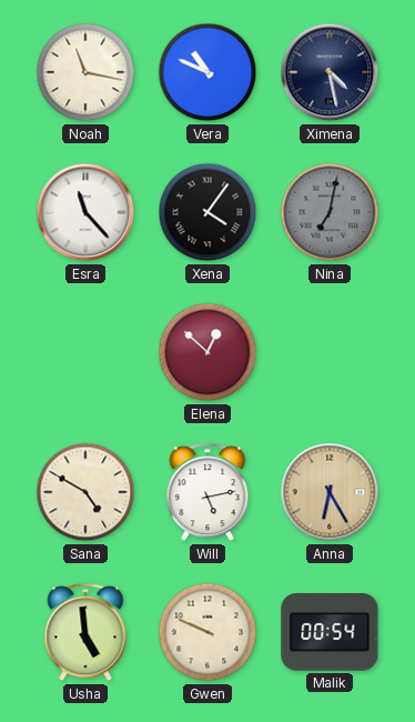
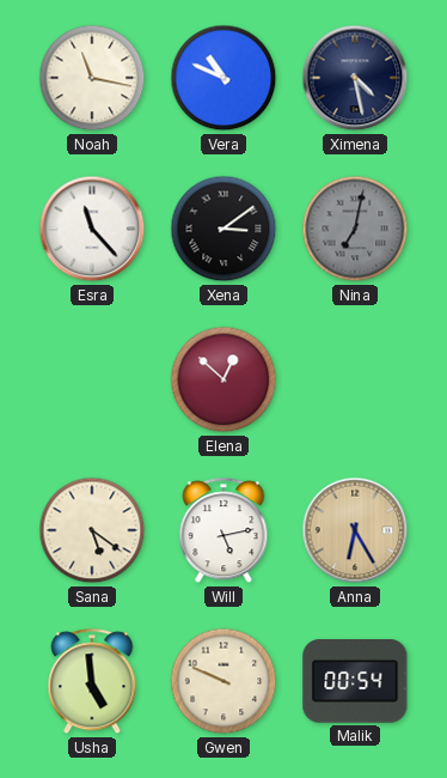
Xena: 4:06 -> 3:09 (223, 229)
Sana: 4:50 -> 5:21 (92, 530)
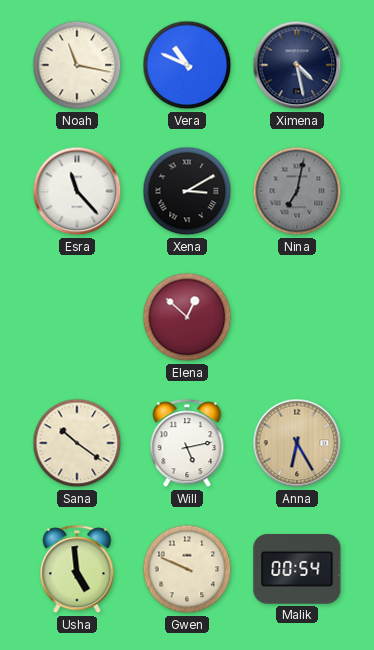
Xena: 3:09 -> 3:10 (187, 191)
Sana: 5:21 -> 10:21 (77, 443)
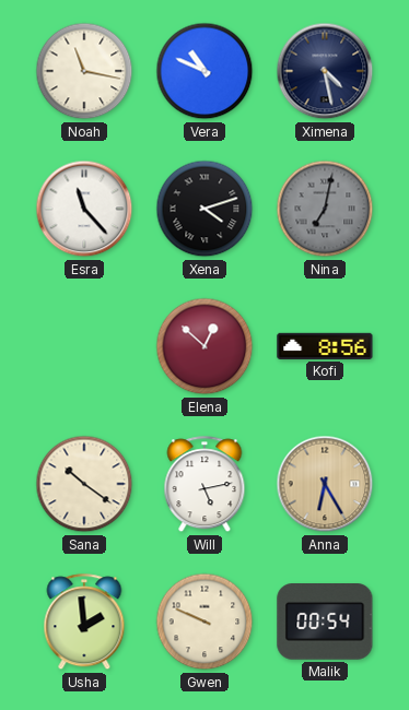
Xena: 3:10 -> 4:12 (204, 209)
Kofi: none -> 8:56 (325, 346)
Usha: 4:59 -> 1:59 (84, 623)
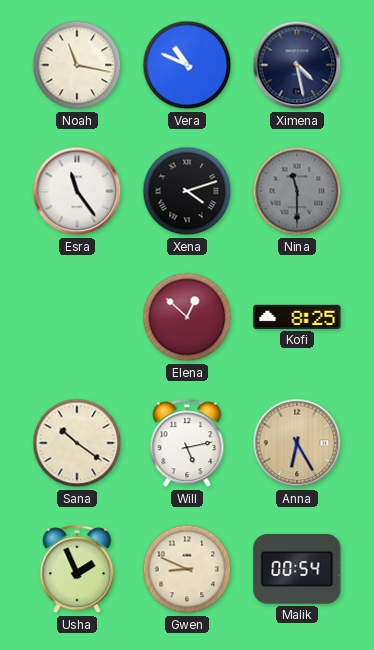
Esra: 11:23 -> 11:24 (77, 191)
Nina: 7:02 -> 11:30 (297, 191)
Kofi: 8:56 -> 8:25 (297, 317)
Usha: 1:59 -> 1:56 (77, 570)
Gwen: 9:49 -> 8:49 (187, 569)
